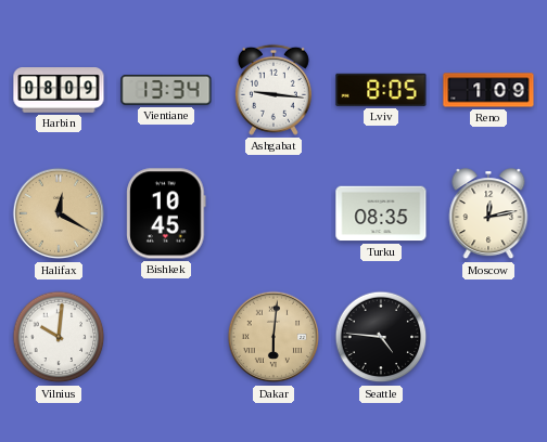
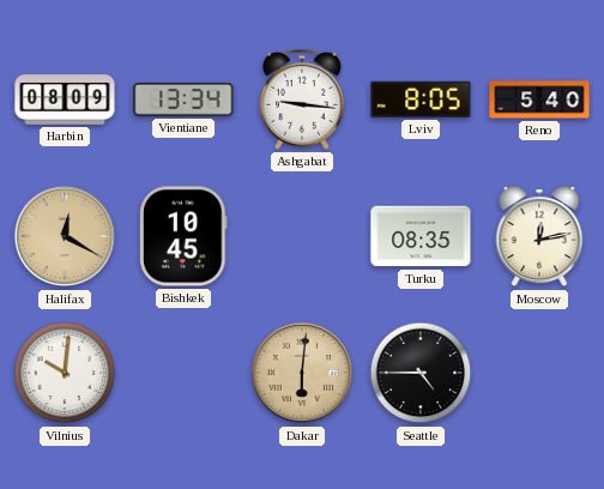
Reno: 1:09 -> 5:40 (539, 99)
Seattle: 4:46 -> 4:45 (421, 373)
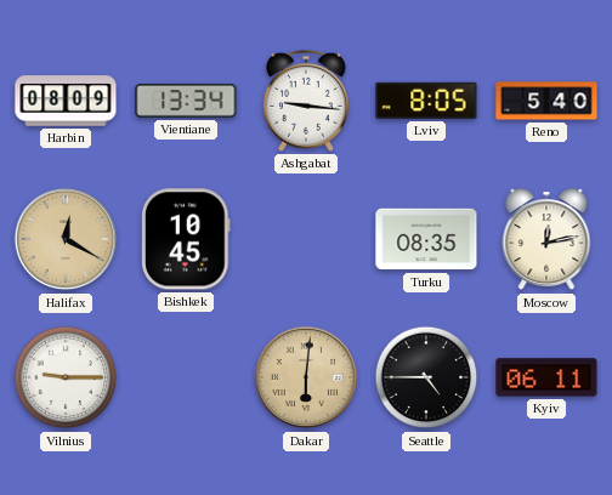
Vilnius: 10:01 -> 9:15 (66, 377)
Kyiv: none -> 06:11 (546, 377)
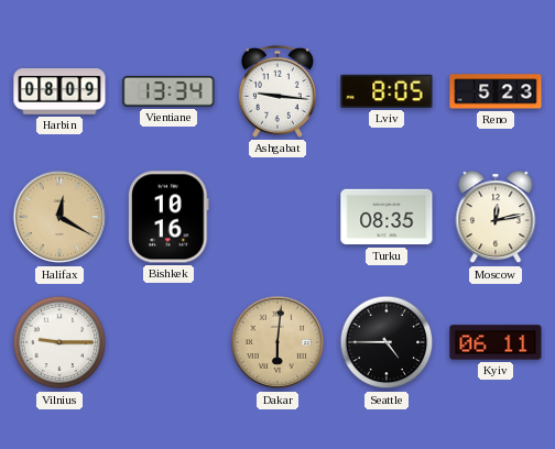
Reno: 5:40 -> 5:23 (496, 91)
Bishkek: 10:45 -> 10:16 (168, 217)
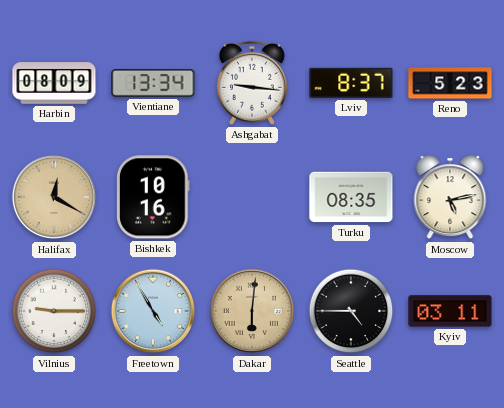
Lviv: 8:05 -> 8:37 (351, 83)
Moscow: 12:13 -> 5:13 (450, 198)
Freetown: none -> 4:55 (153, 311)
Kyiv: 06:11 -> 03:11 (450, 311)
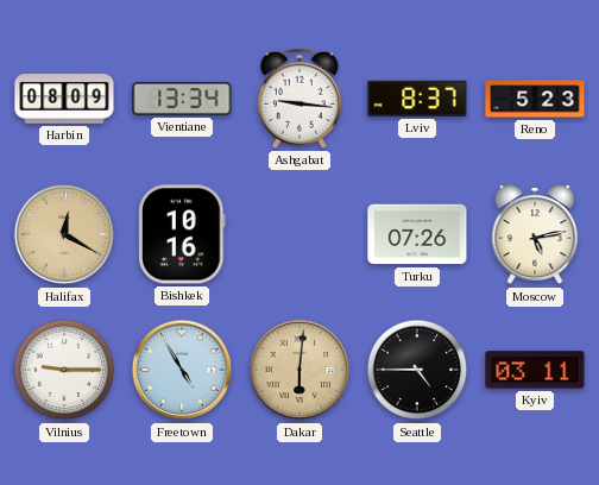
Turku: 08:35 -> 07:26 (417, 234)
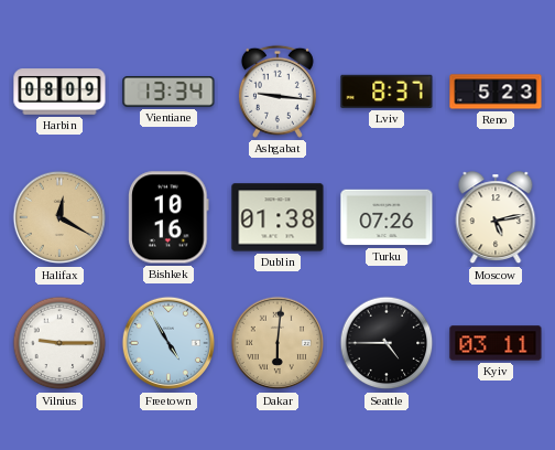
Dublin: none -> 01:38 (277, 217)
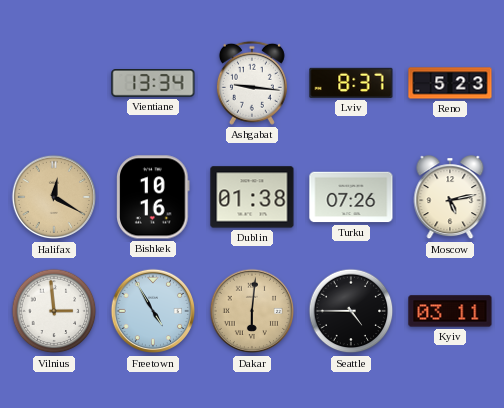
Harbin: 08:09 -> none (59, 92)
Vilnius: 9:15 -> 2:59 (54, 311)
